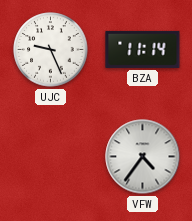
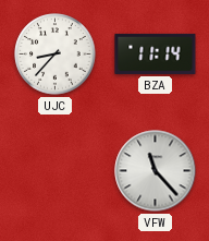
UJC: 9:26 -> 8:37 (56, 55)
VFW: 4:36 -> 11:23 (156, 171)
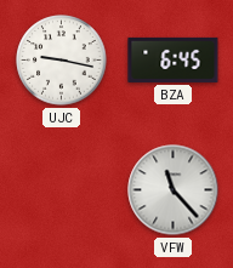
UJC: 8:37 -> 9:17 (62, 61)
BZA: 11:14 -> 6:45 (174, 59)
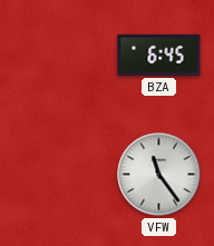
UJC: 9:17 -> none (62, 61)
VFW: 11:23 -> 11:24 (159, 175)
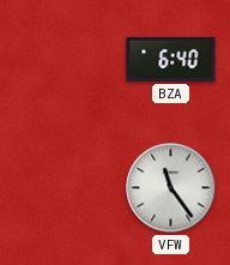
BZA: 6:45 -> 6:40 (171, 59)
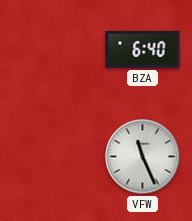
VFW: 11:24 -> 11:26 (143, 157)
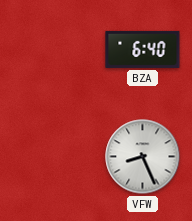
VFW: 11:26 -> 8:26 (143, 157)
